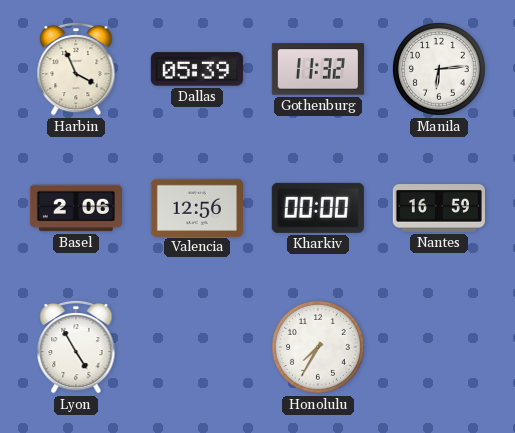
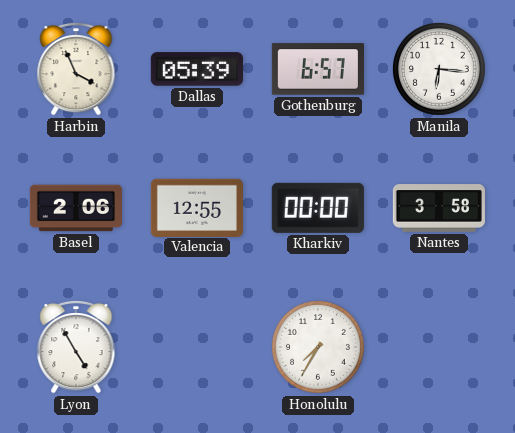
Gothenburg: 11:32 -> 6:57 (318, 69)
Manila: 6:14 -> 6:16 (439, 69)
Valencia: 12:56 -> 12:55 (197, 207)
Nantes: 16:59 -> 3:58 (439, 208)
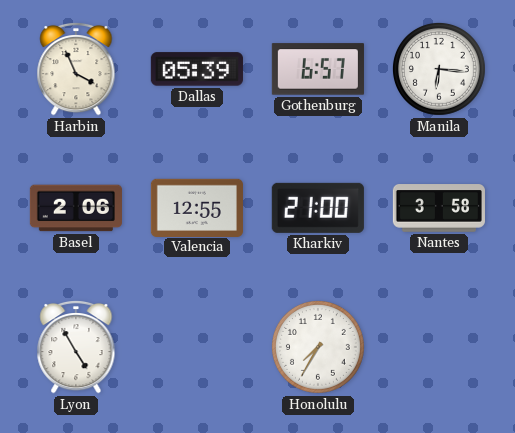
Kharkiv: 00:00 -> 21:00 (318, 208)
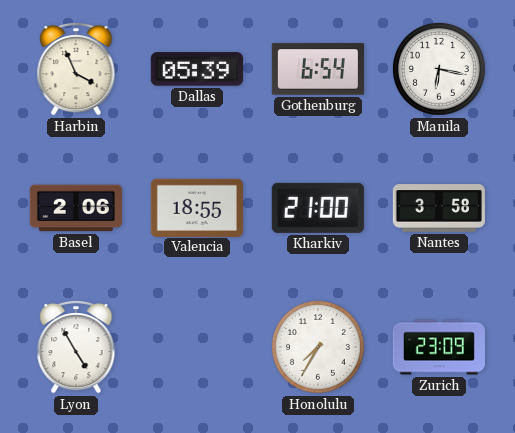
Gothenburg: 6:57 -> 6:54 (318, 69)
Manila: 6:16 -> 6:17 (439, 69)
Valencia: 12:55 -> 18:55 (197, 207)
Zurich: none -> 23:09 (438, 347)
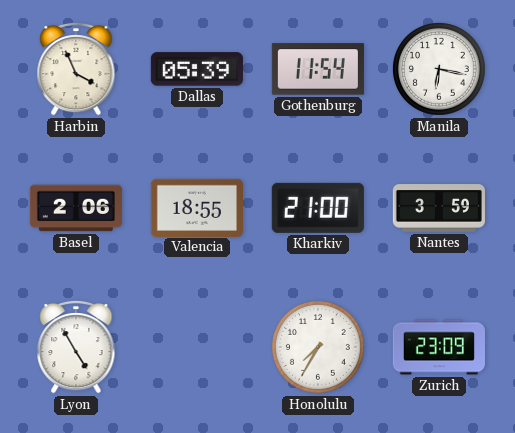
Gothenburg: 6:54 -> 11:54 (318, 69)
Nantes: 3:58 -> 3:59 (439, 208)
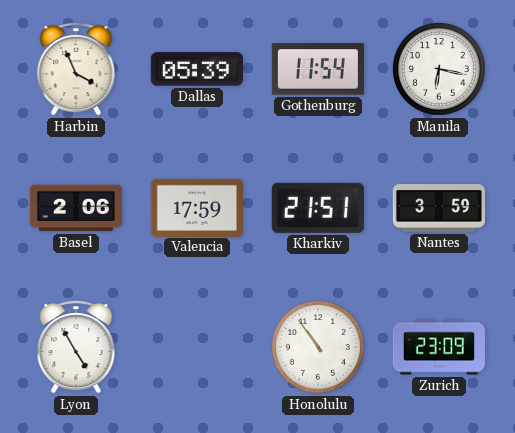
Valencia: 18:55 -> 17:59 (197, 207)
Kharkiv: 21:00 -> 21:51 (318, 208)
Honolulu: 7:35 -> 10:54 (318, 347)
